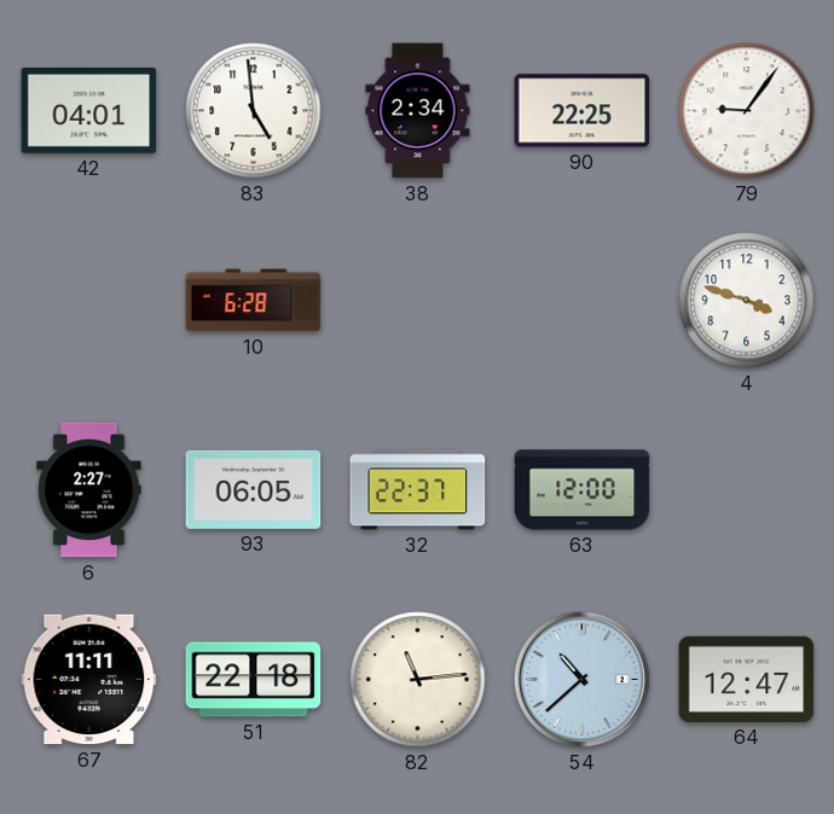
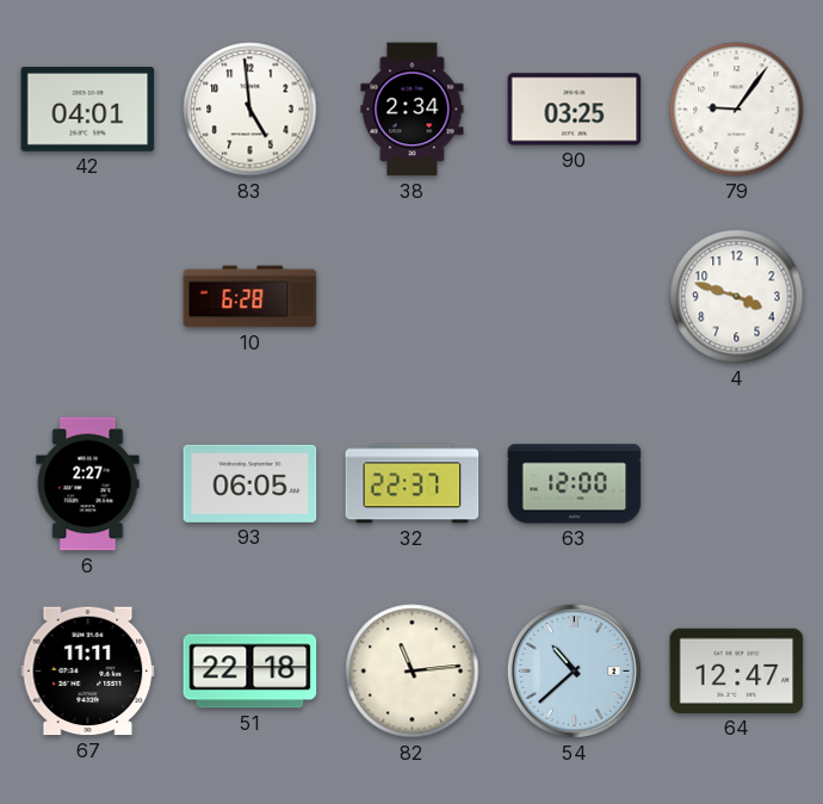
90: 22:25 -> 03:25 (575, 110)
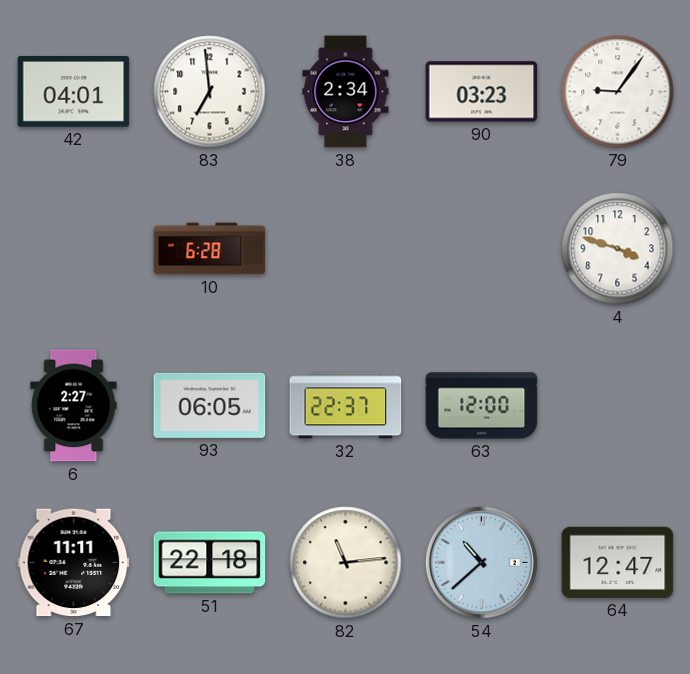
83: 4:59 -> 6:59 (210, 92)
90: 03:25 -> 03:23 (482, 92)
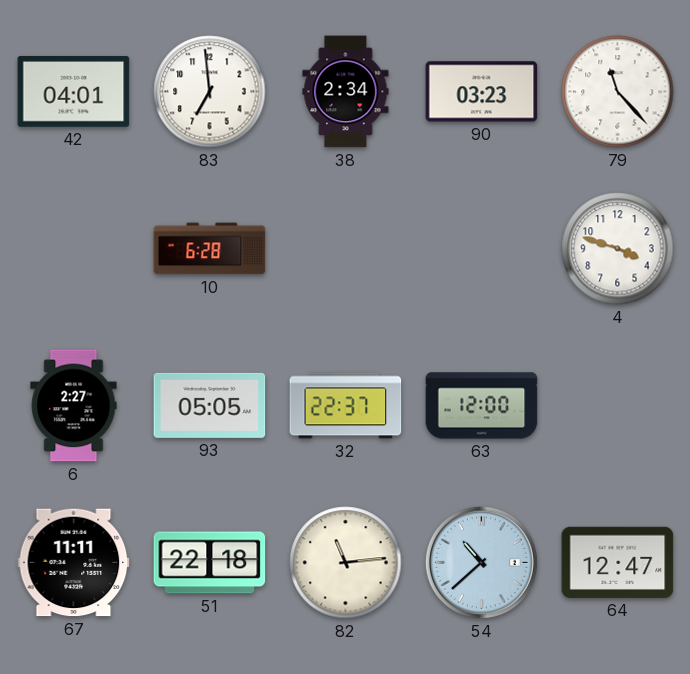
79: 9:06 -> 11:23 (618, 92)
93: 06:05 -> 05:05 (210, 405)
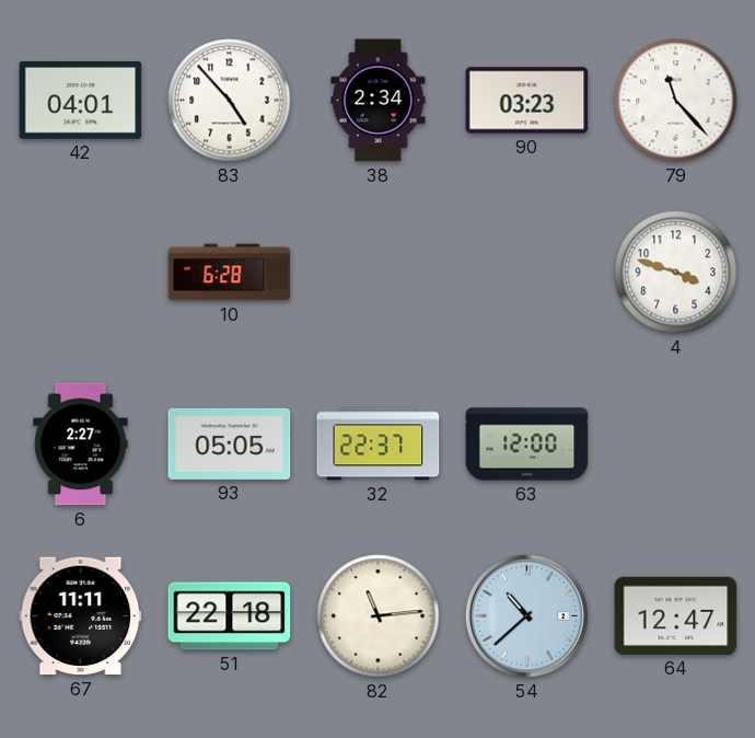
83: 6:59 -> 4:53 (230, 101)
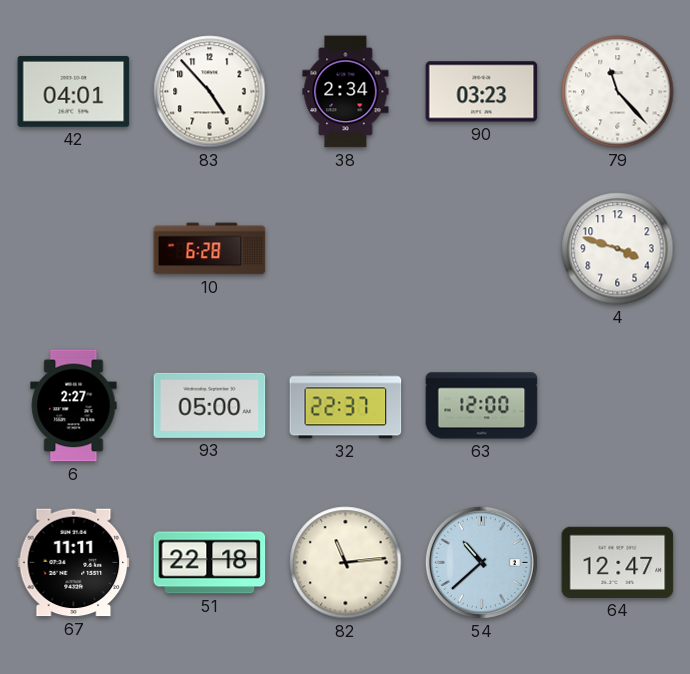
93: 05:05 -> 05:00 (210, 405)
